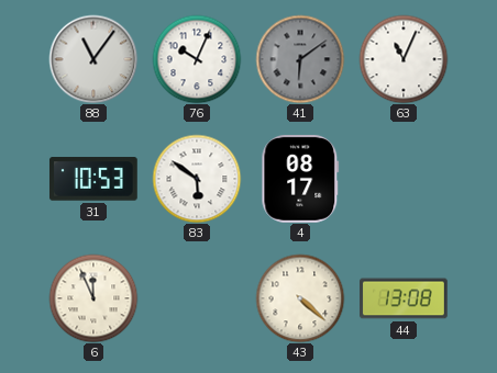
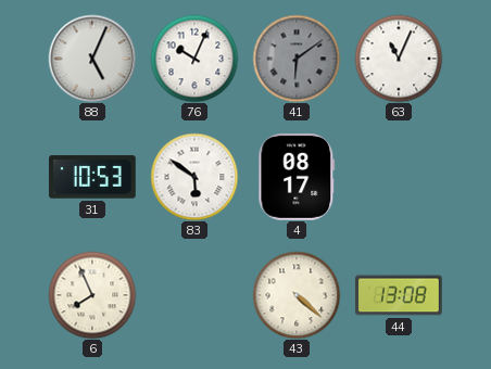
88: 11:06 -> 5:04 (92, 59)
6: 11:56 -> 7:56 (92, 295)
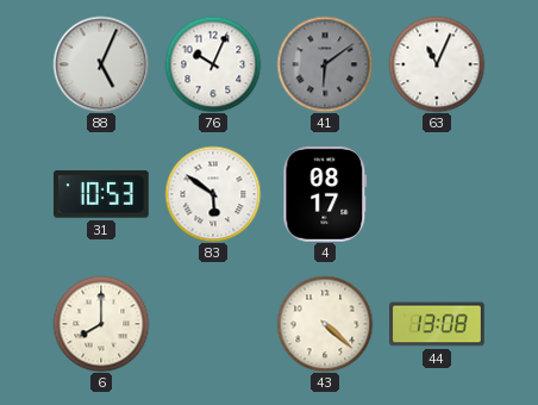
6: 7:56 -> 8:00 (101, 324)
